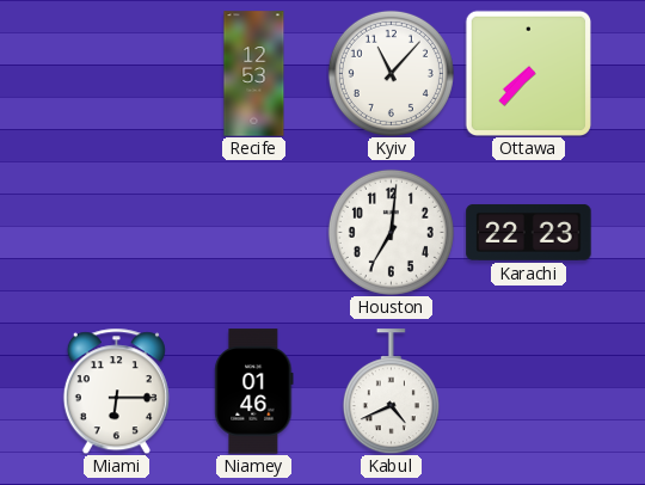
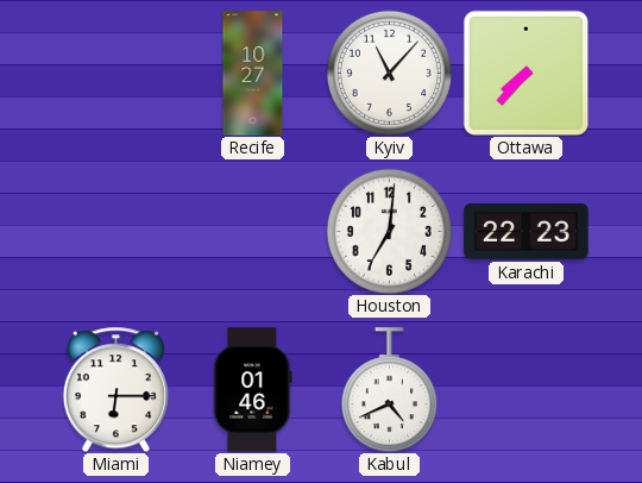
Recife: 12:53 -> 10:27 (253, 74)
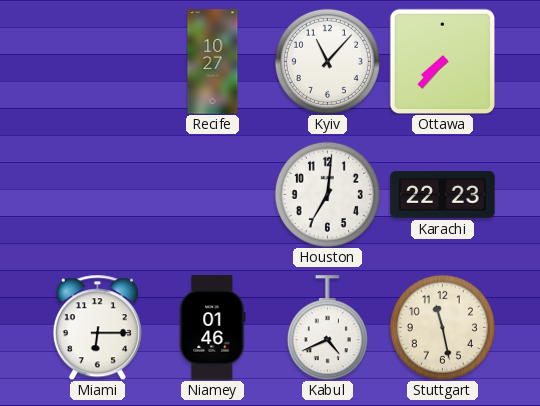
Stuttgart: none -> 11:28 (442, 327)
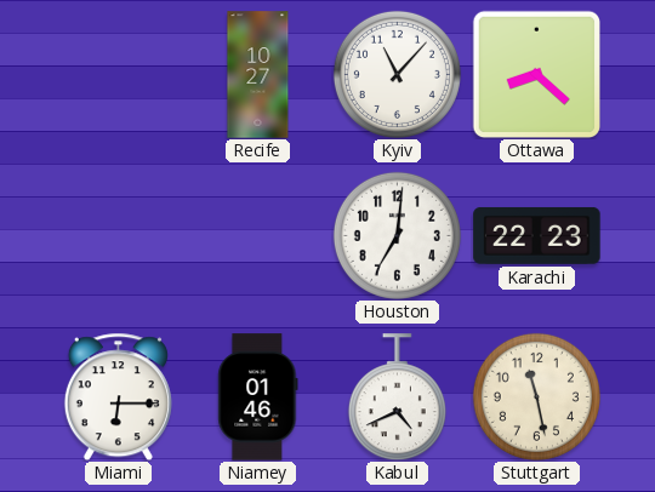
Ottawa: 7:37 -> 8:22 (536, 74)
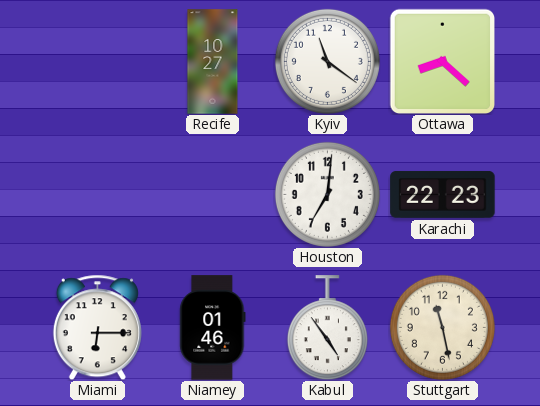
Kyiv: 11:07 -> 11:21 (327, 61)
Kabul: 4:41 -> 4:54 (327, 328)
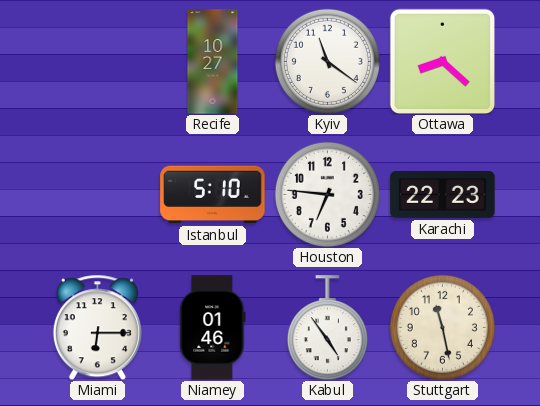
Istanbul: none -> 5:10 (213, 195)
Houston: 7:01 -> 6:46 (327, 194)
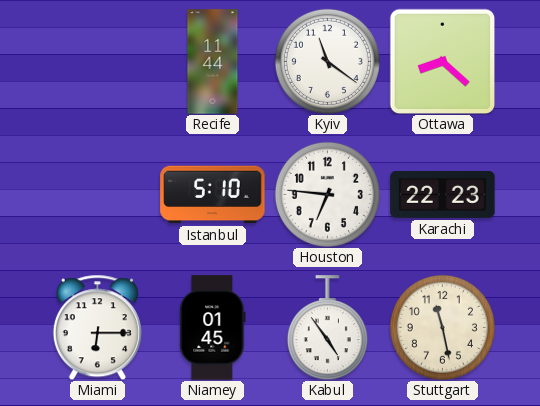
Recife: 10:27 -> 11:44 (213, 62)
Niamey: 01:46 -> 01:45 (213, 328)
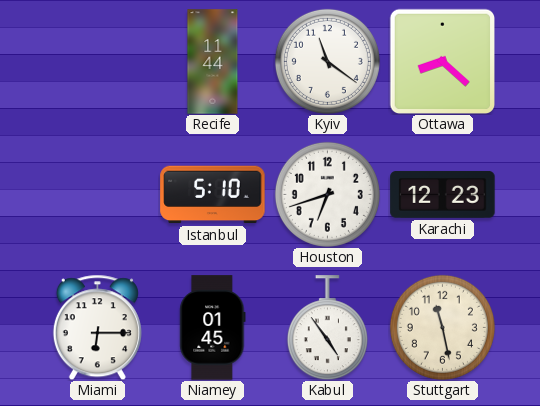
Houston: 6:46 -> 6:42 (327, 194)
Karachi: 22:23 -> 12:23 (443, 194)
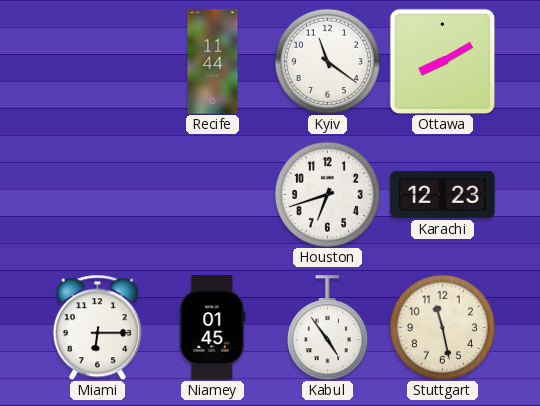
Ottawa: 8:22 -> 8:10 (442, 61)
Istanbul: 5:10 -> none (213, 195)
